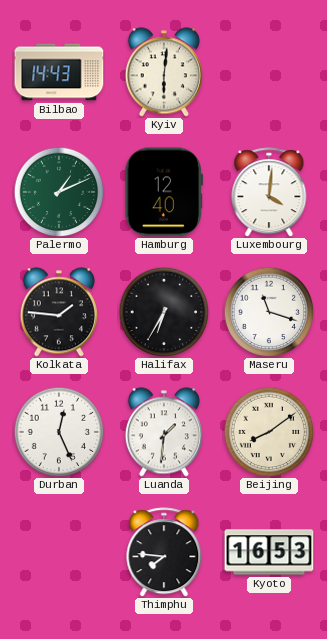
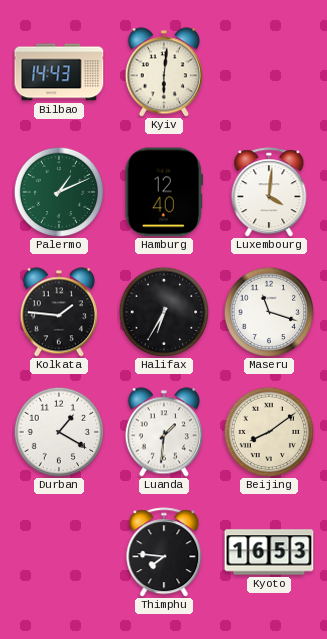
Durban: 12:26 -> 1:20 (59, 432)
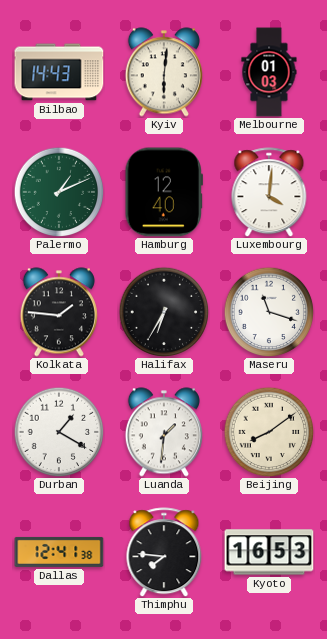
Melbourne: none -> 01:03 (269, 72)
Dallas: none -> 12:41 (59, 552)
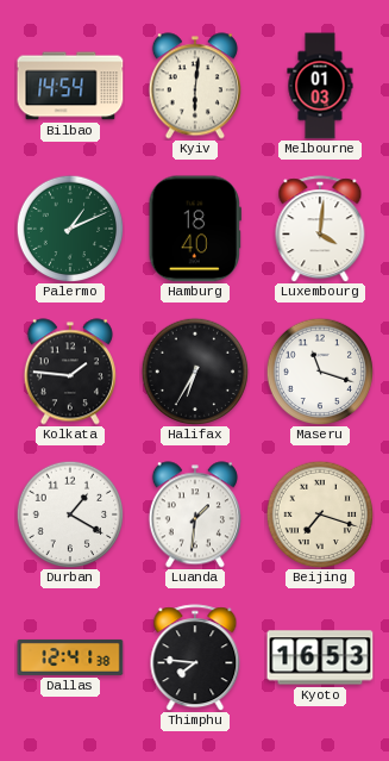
Bilbao: 14:43 -> 14:54 (70, 86)
Hamburg: 12:40 -> 18:40 (195, 229)
Beijing: 8:09 -> 7:18 (320, 514)
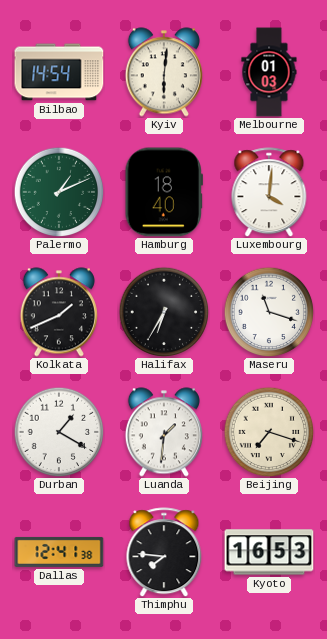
Kolkata: 1:46 -> 1:41 (59, 312)
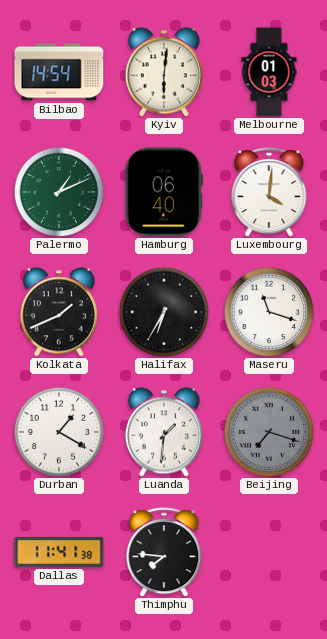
Hamburg: 18:40 -> 06:40 (164, 192)
Beijing dial: cream -> grey (269, 432)
Dallas: 12:41 -> 11:41 (59, 552)
Kyoto: 16:53 -> none (269, 552)
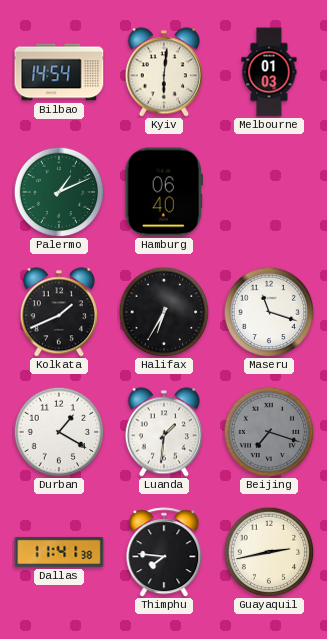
Luxembourg: 4:01 -> none (269, 192)
Guayaquil: none -> 2:43 (269, 552)
